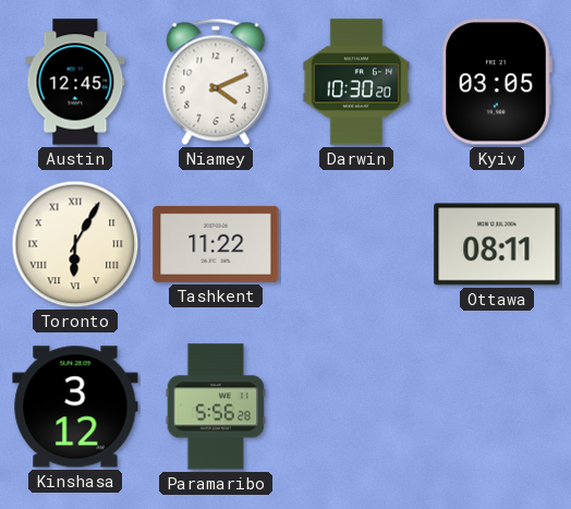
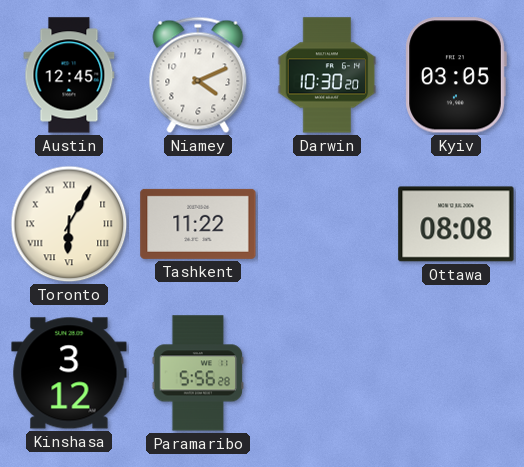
Ottawa: 08:11 -> 08:08 (456, 224)
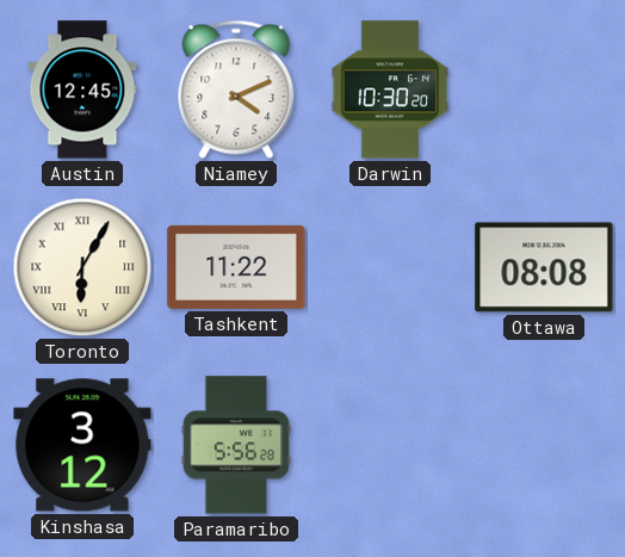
Kyiv: 03:05 -> none (456, 75)
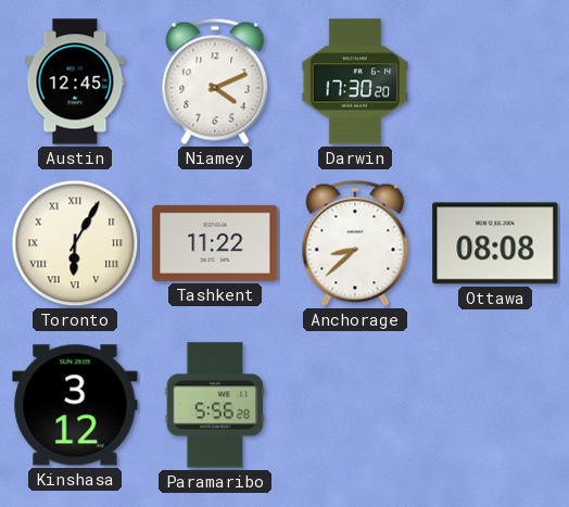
Darwin: 10:30 -> 17:30 (355, 81)
Anchorage: none -> 8:38 (355, 243)
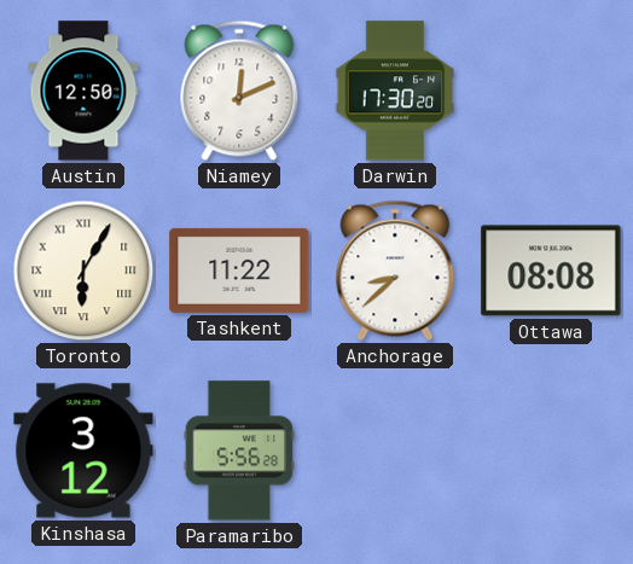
Austin: 12:45 -> 12:50 (83, 91)
Niamey: 4:11 -> 12:11 (239, 91)
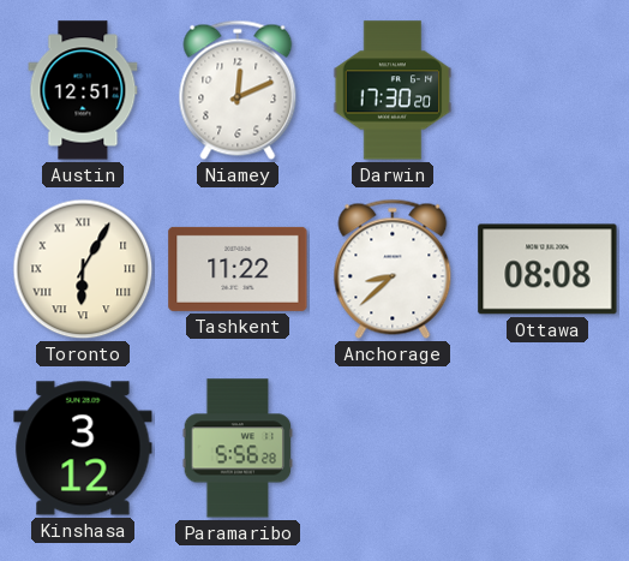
Austin: 12:50 -> 12:51 (83, 90)
